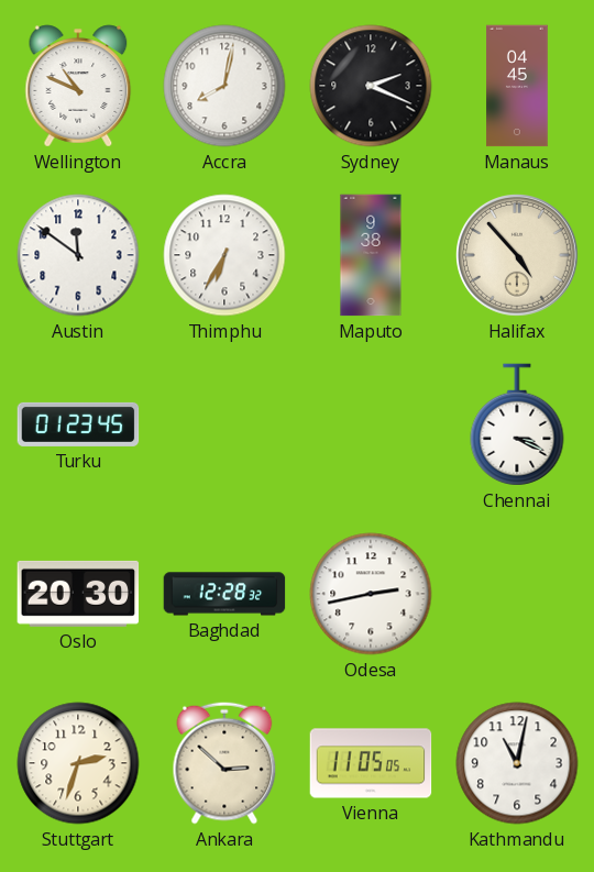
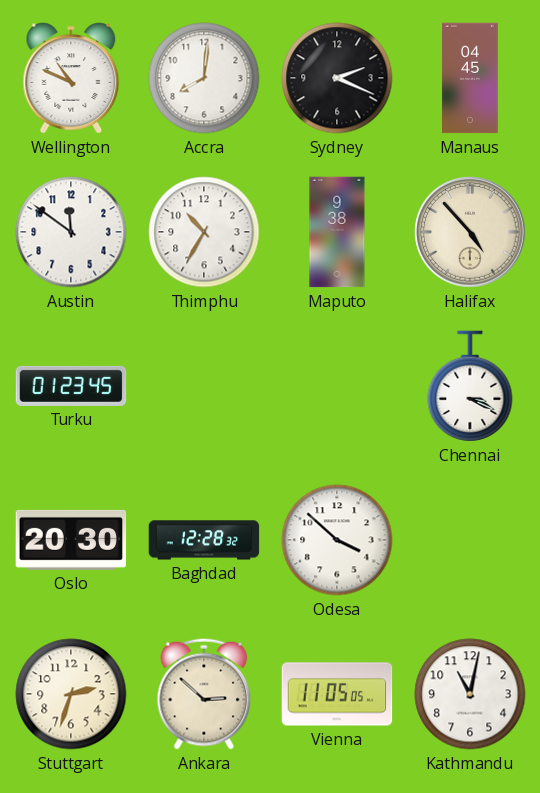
Accra: 8:02 -> 8:01 (204, 78)
Thimphu: 6:35 -> 10:35 (204, 232)
Odesa: 2:43 -> 3:52 (337, 540)
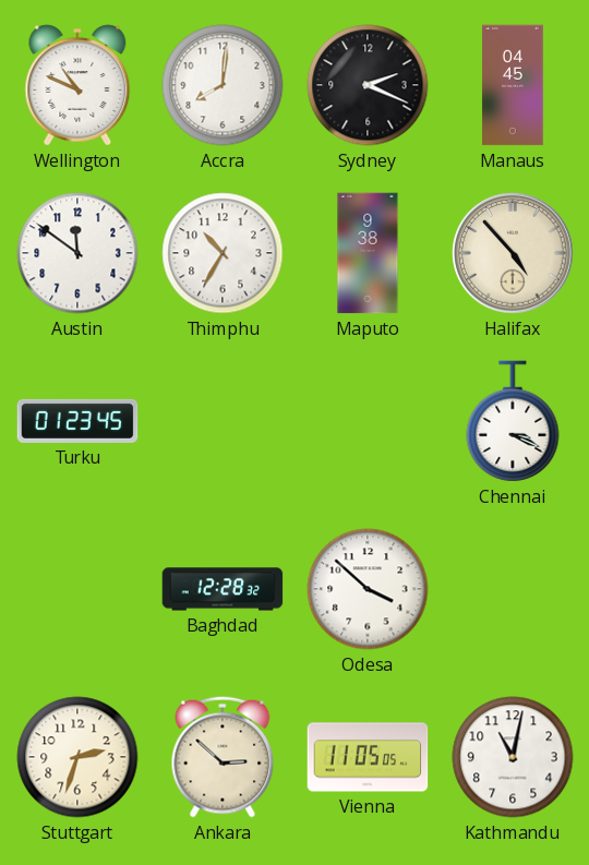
Oslo: 20:30 -> none (71, 540)
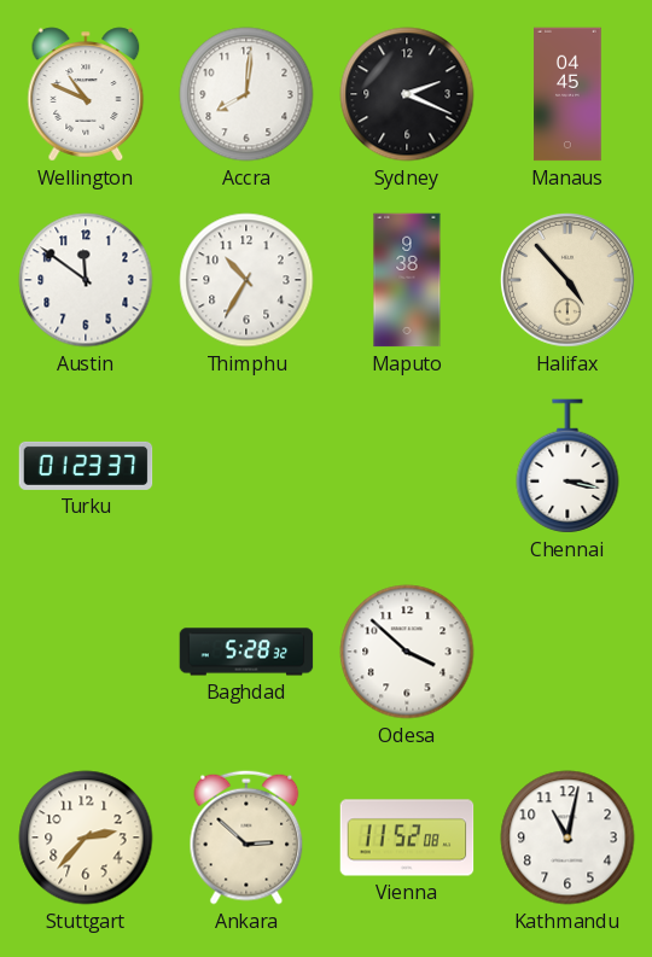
Turku: 01:23:45 -> 01:23:37 (86, 466)
Chennai: 3:19 -> 3:17 (567, 466)
Baghdad: 12:28 -> 5:28 (246, 652)
Stuttgart: 2:33 -> 2:37 (86, 838)
Vienna: 11:05 -> 11:52 (407, 838)
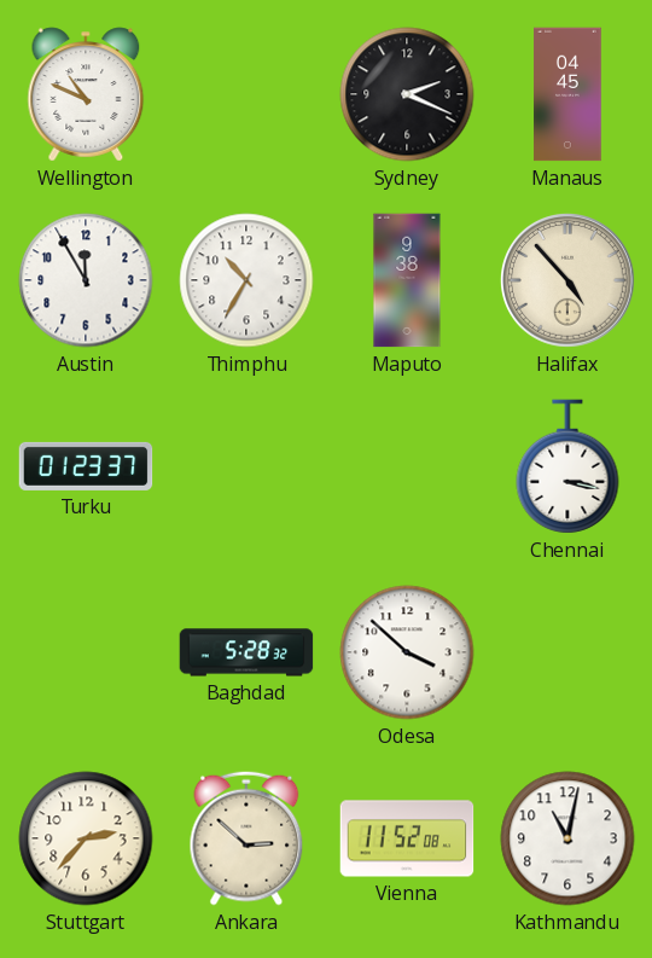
Accra: 8:01 -> none (246, 94)
Austin: 11:51 -> 11:55 (86, 280)
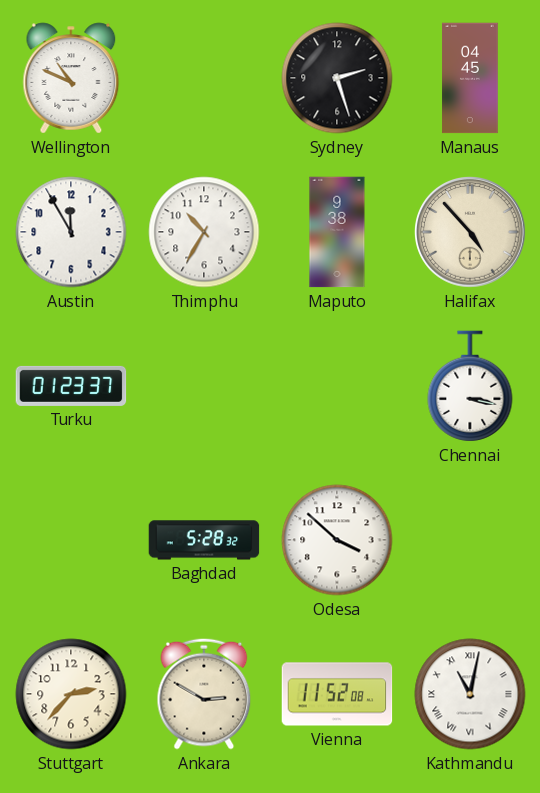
Sydney: 2:19 -> 2:27 (337, 78)
Ankara: 2:52 -> 2:50 (204, 694)
Kathmandu numerals: Arabic -> Roman (470, 694)
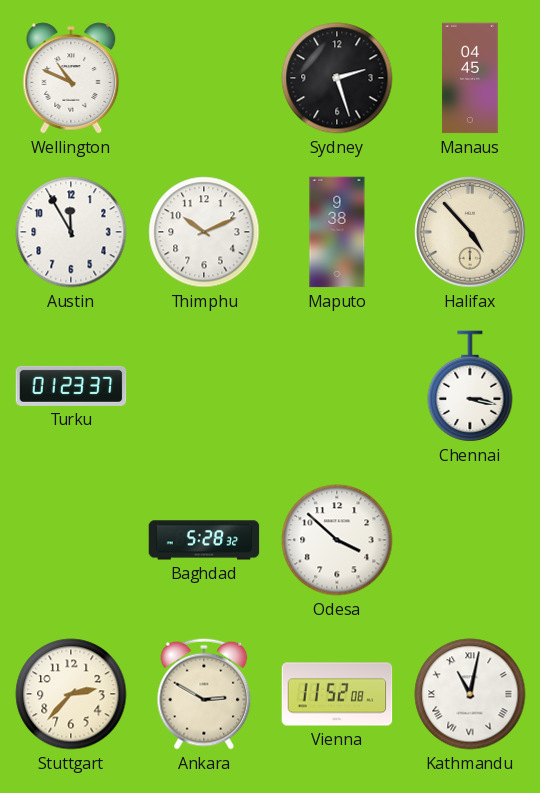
Thimphu: 10:35 -> 10:11 (204, 232)
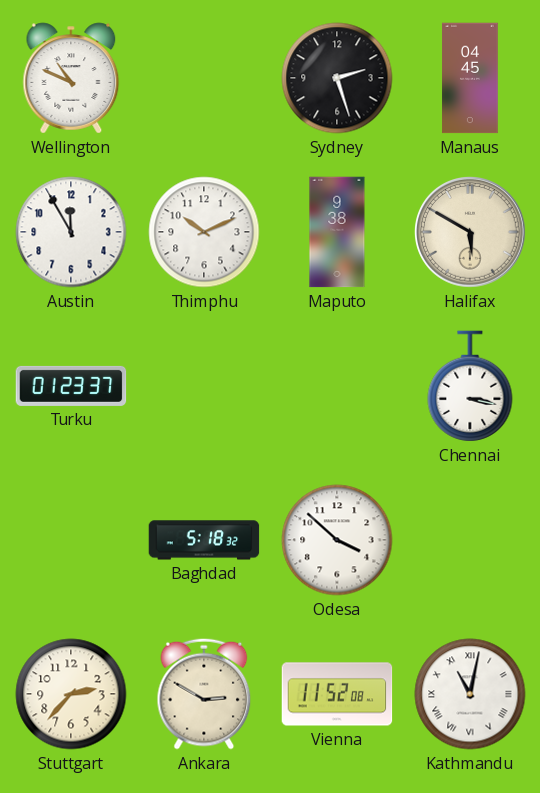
Halifax: 4:53 -> 5:50 (471, 233)
Baghdad: 5:28 -> 5:18 (204, 540)
